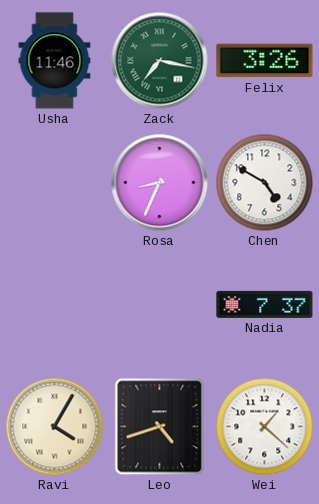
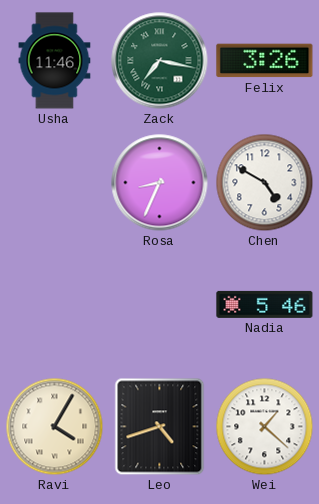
Nadia: 7:37 -> 5:46 (265, 304)
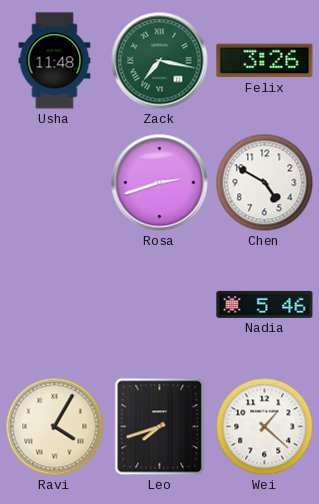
Usha: 11:46 -> 11:48 (55, 61)
Rosa: 8:34 -> 2:42 (160, 183)
Leo: 4:42 -> 7:42 (160, 427)
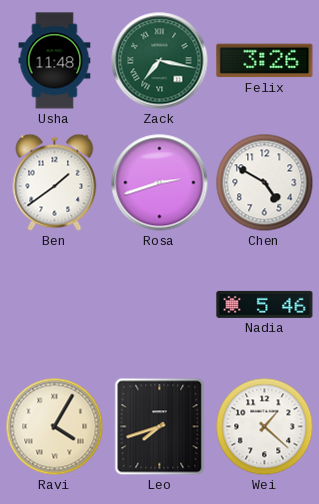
Ben: none -> 1:39 (55, 182)
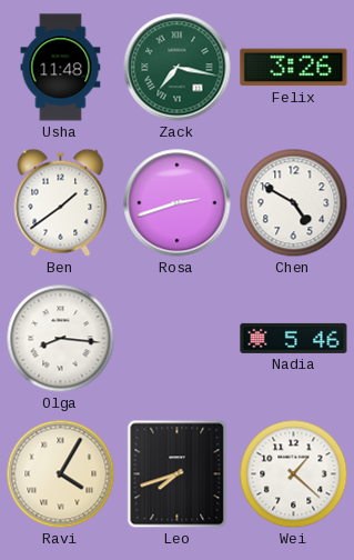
Olga: none -> 8:16 (61, 339)
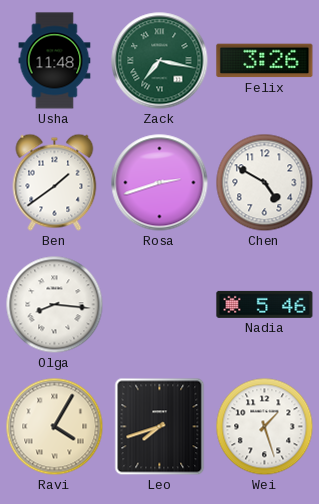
Wei: 1:22 -> 1:27 (265, 427)
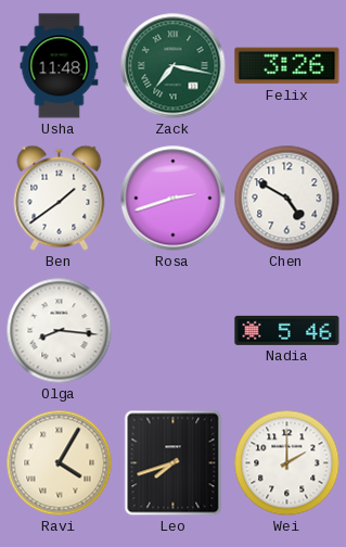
Wei: 1:27 -> 2:00 (287, 463)
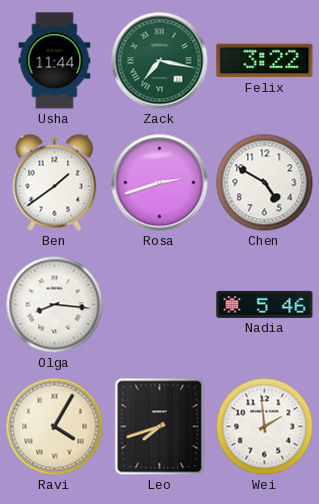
Usha: 11:48 -> 11:44 (55, 61)
Felix: 3:26 -> 3:22 (265, 61)
Wei: 2:00 -> 1:59 (265, 427)
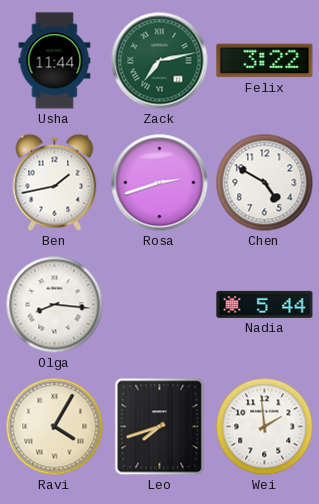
Zack: 7:17 -> 7:13 (160, 61)
Ben: 1:39 -> 1:43 (55, 182)
Nadia: 5:46 -> 5:44 (265, 304)
